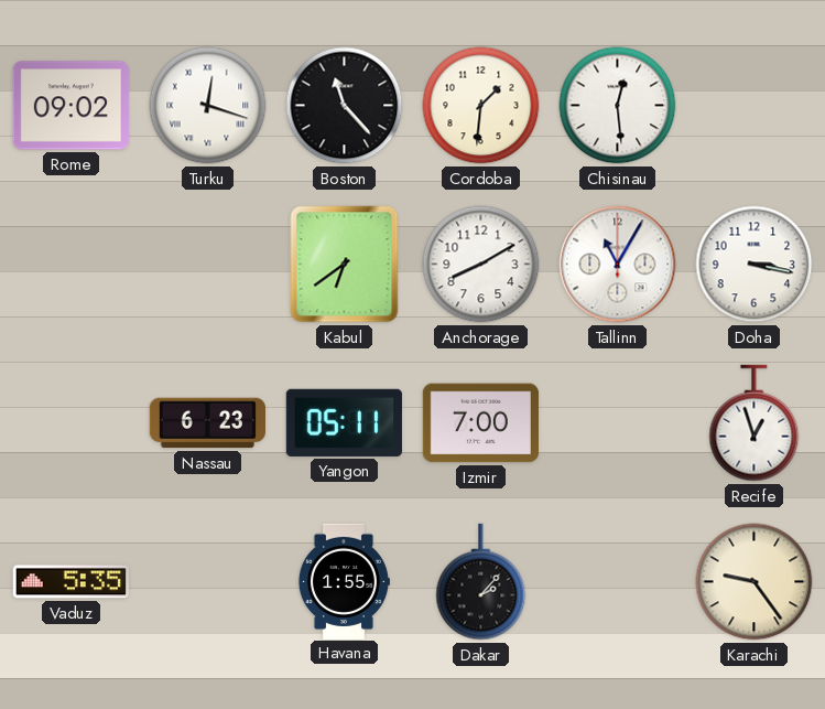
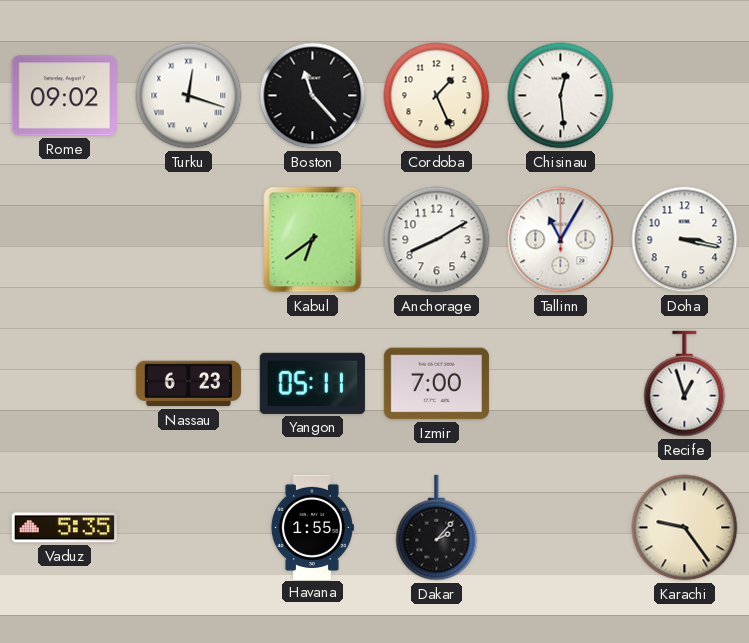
Cordoba: 1:31 -> 1:26 (437, 96)
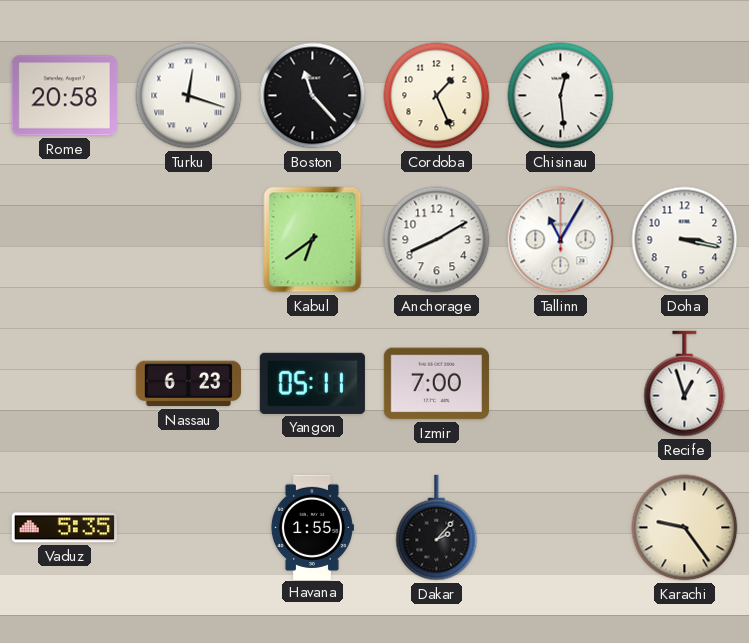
Rome: 09:02 -> 20:58 (64, 96)
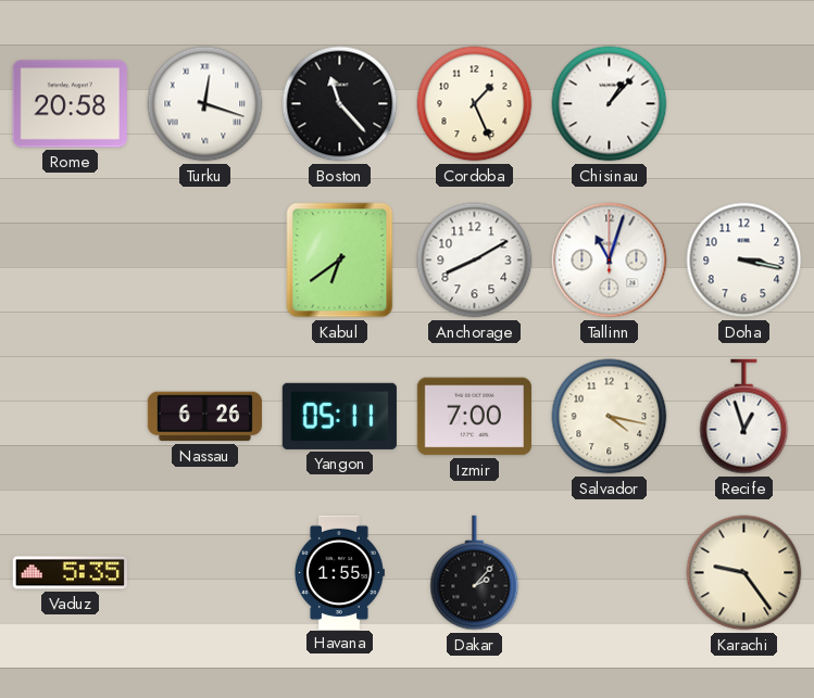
Chisinau: 12:29 -> 1:07 (610, 104)
Tallinn: 11:05 -> 11:03 (610, 261)
Nassau: 6:23 -> 6:26 (204, 417)
Salvador: none -> 4:17 (610, 417)
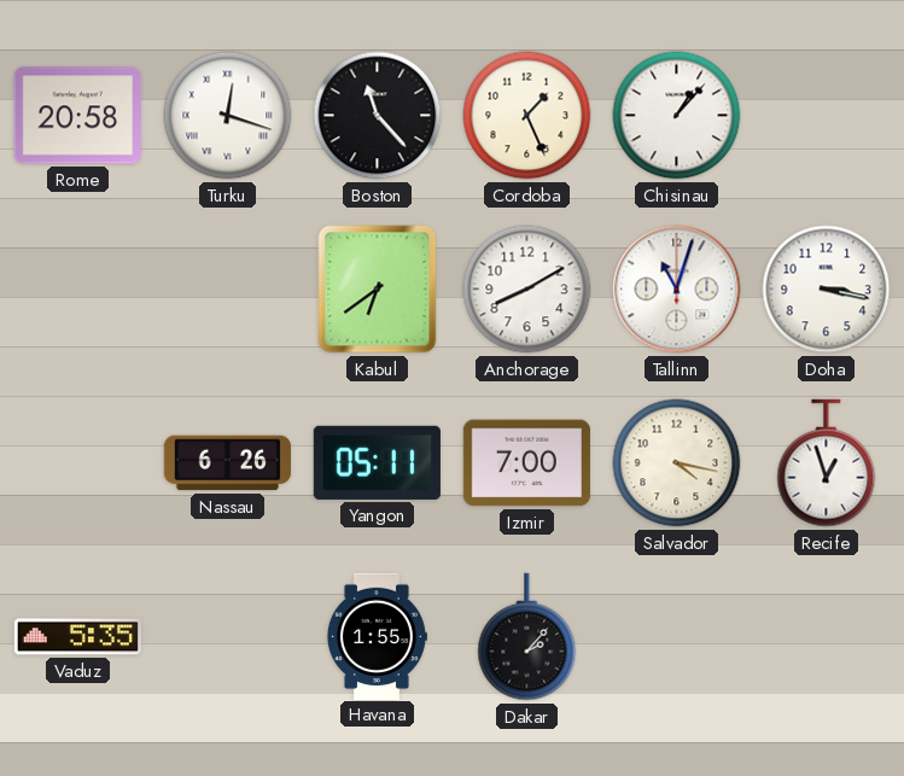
Karachi: 9:24 -> none (744, 573)
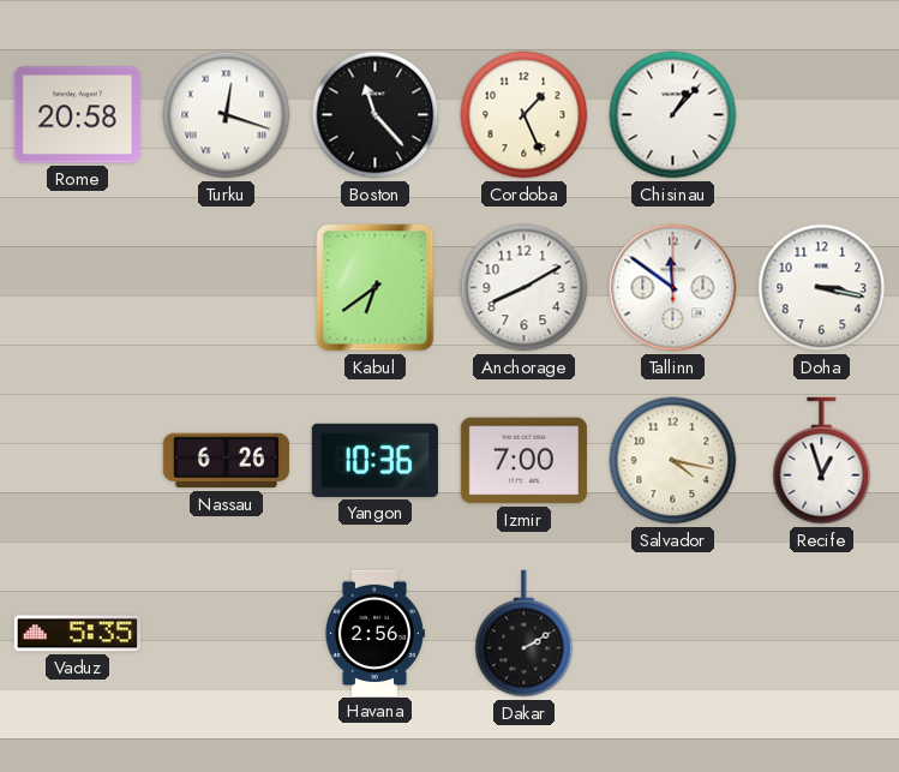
Tallinn: 11:03 -> 11:51 (673, 288)
Yangon: 05:11 -> 10:36 (374, 460)
Havana: 1:55 -> 2:56 (374, 633)
Dakar: 2:07 -> 2:10 (525, 634)
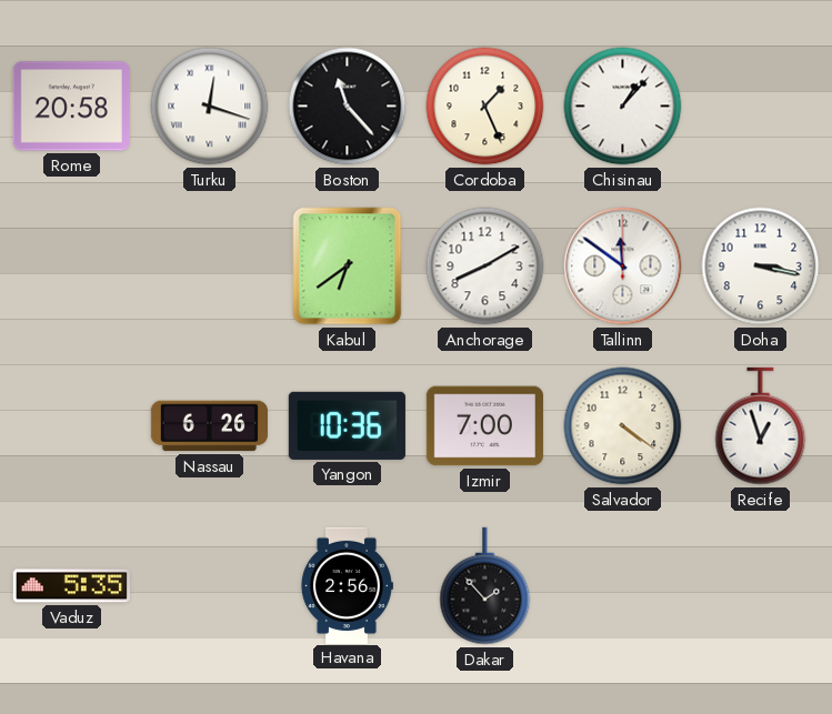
Salvador: 4:17 -> 4:21 (623, 426)
Dakar: 2:10 -> 1:53 (485, 586)
